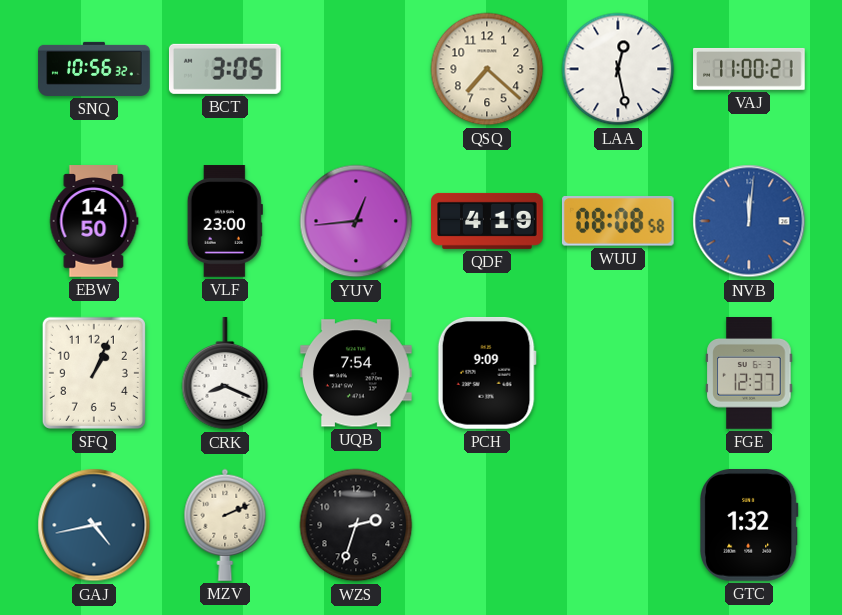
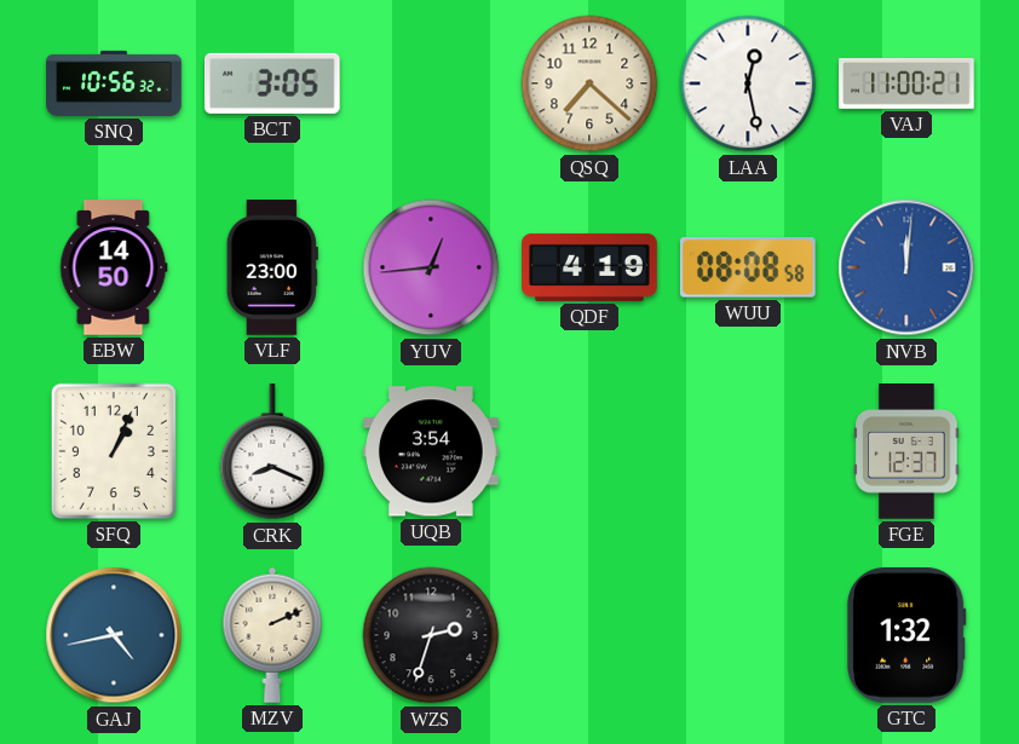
UQB: 7:54 -> 3:54 (432, 451)
PCH: 9:09 -> none (487, 373)
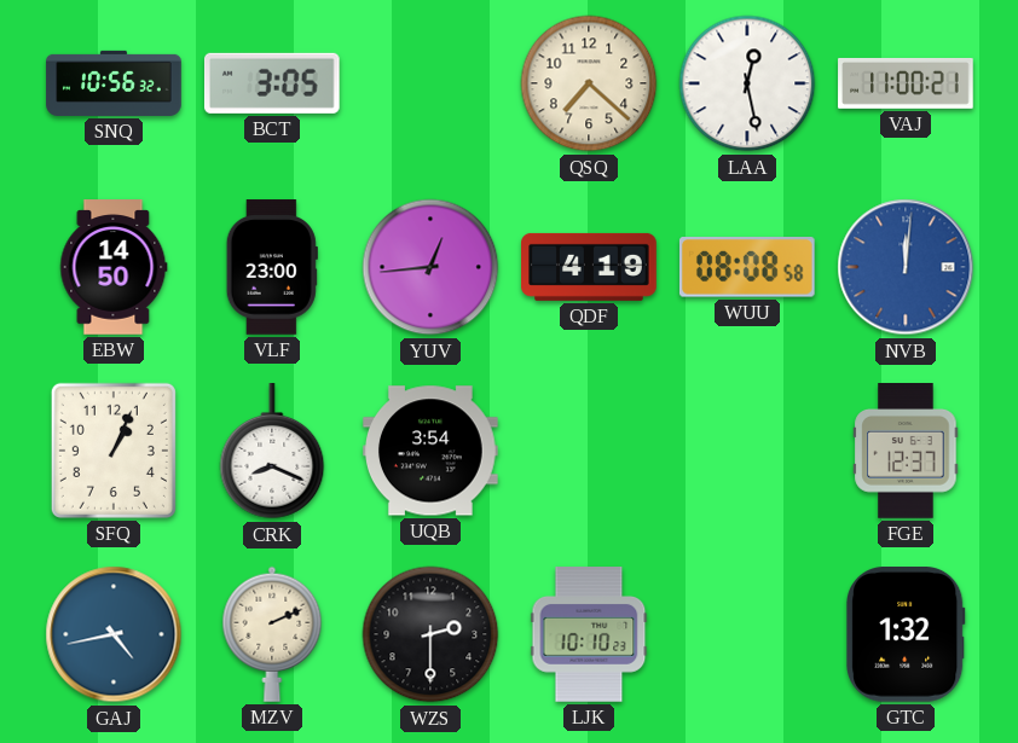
WZS: 2:33 -> 2:30 (430, 634)
LJK: none -> 10:10 (589, 634)
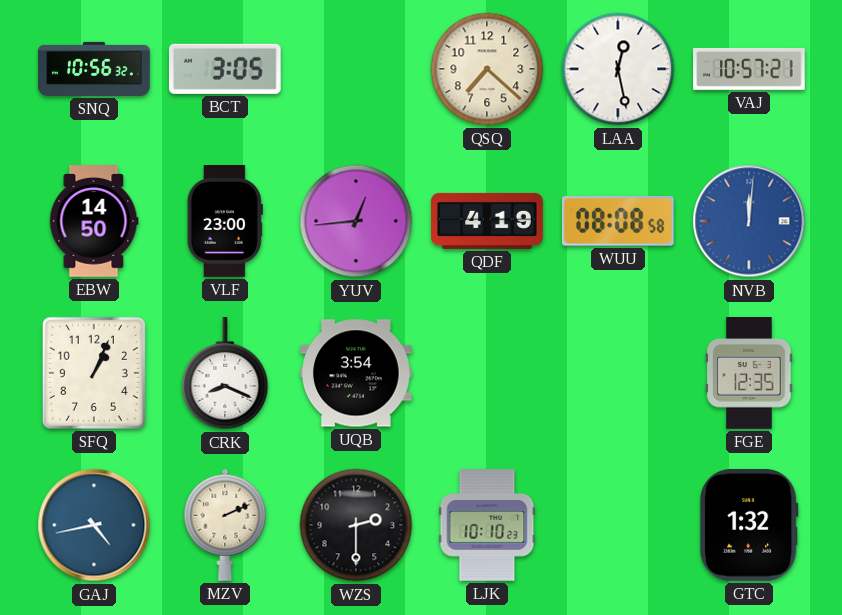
VAJ: 11:00 -> 10:57 (749, 69)
FGE: 12:37 -> 12:35 (749, 374)
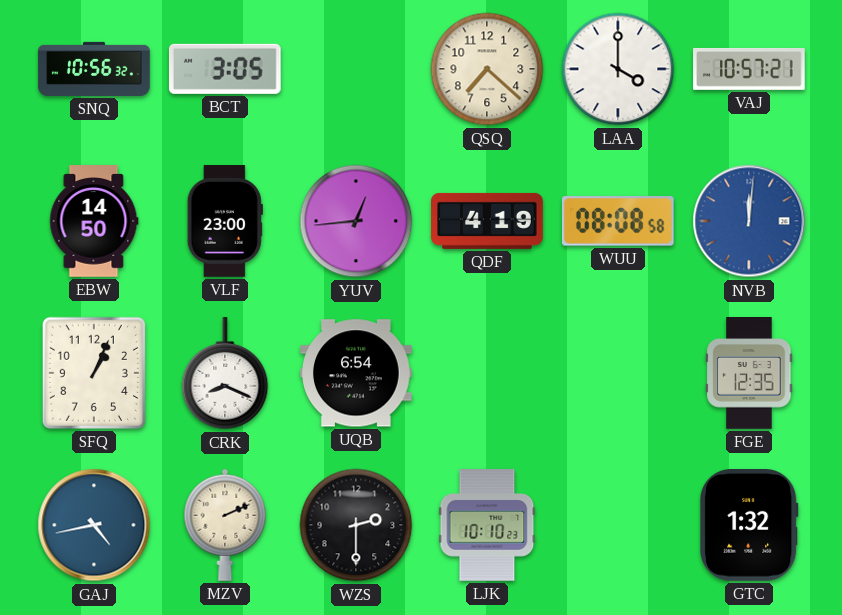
LAA: 12:28 -> 4:00 (618, 69)
UQB: 3:54 -> 6:54 (357, 373)
